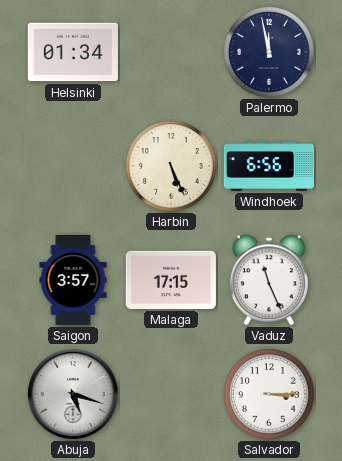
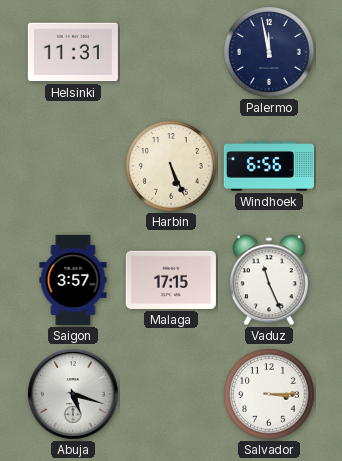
Helsinki: 01:34 -> 11:31 (73, 52)
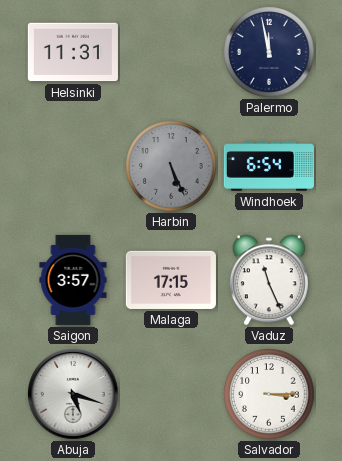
Harbin dial: cream -> grey (171, 166)
Windhoek: 6:56 -> 6:54 (269, 166)
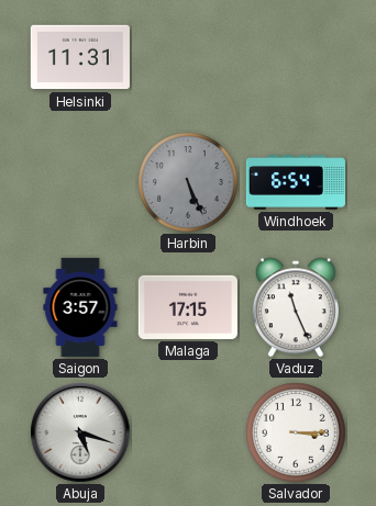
Palermo: 11:58 -> none (269, 52)
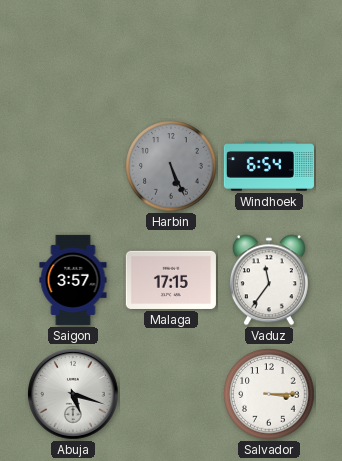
Helsinki: 11:31 -> none (80, 57)
Vaduz: 11:26 -> 11:36 (269, 280)
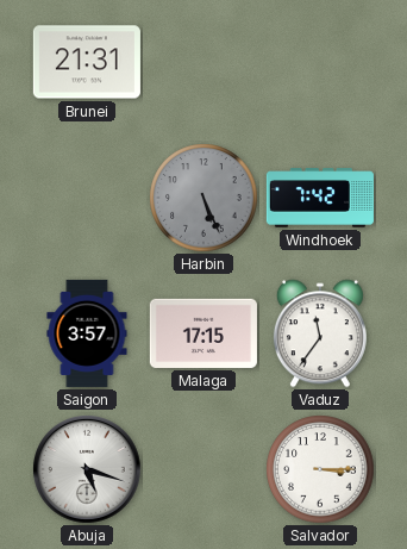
Brunei: none -> 21:31 (87, 62)
Windhoek: 6:54 -> 7:42 (320, 198)
